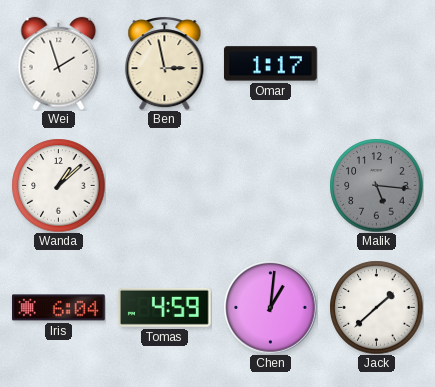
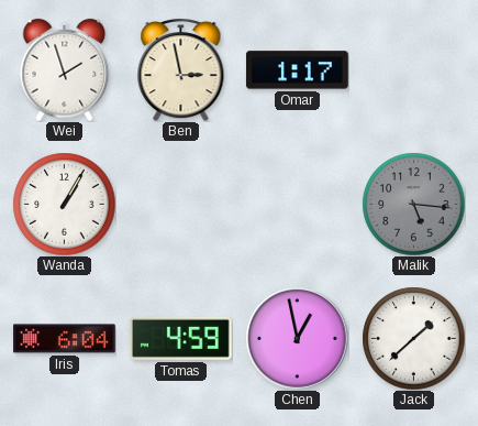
Wanda: 1:08 -> 1:05 (64, 204)
Chen: 1:01 -> 12:58 (297, 338)
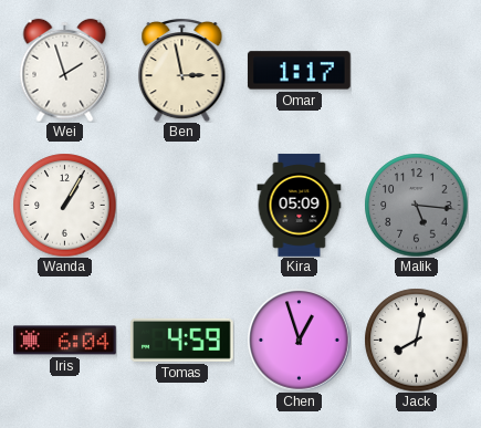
Kira: none -> 05:09 (300, 206)
Chen: 12:58 -> 12:57 (299, 340)
Jack: 1:38 -> 8:02 (416, 340)
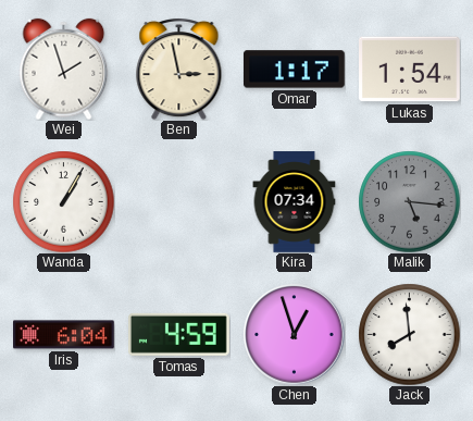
Lukas: none -> 1:54 (410, 70)
Kira: 05:09 -> 07:34 (295, 202)
Jack: 8:02 -> 7:59 (409, 334)
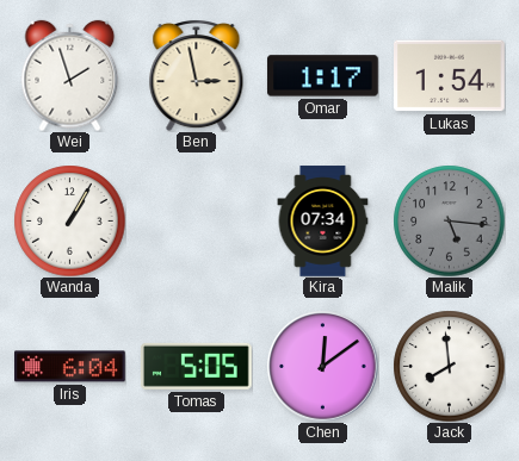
Tomas: 4:59 -> 5:05 (196, 366)
Chen: 12:57 -> 12:09 (322, 366)
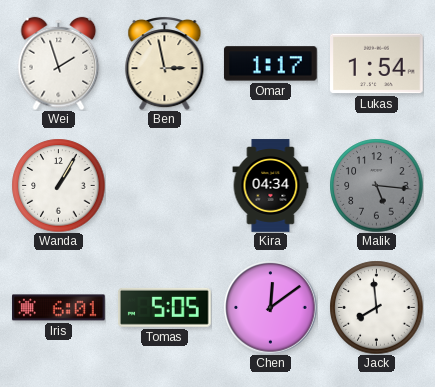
Kira: 07:34 -> 04:34 (271, 186)
Iris: 6:04 -> 6:01 (59, 308)
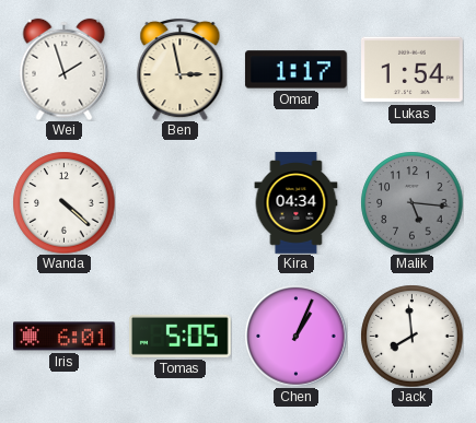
Wanda: 1:05 -> 4:22 (63, 202)
Chen: 12:09 -> 1:04 (295, 336)
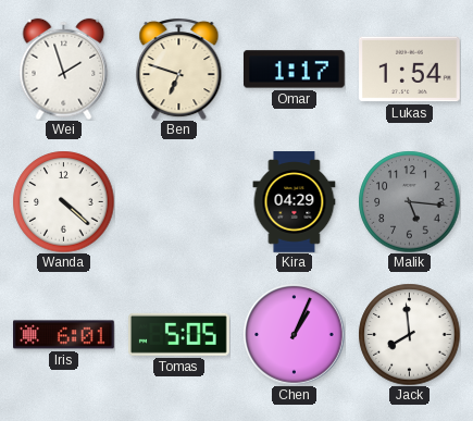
Ben: 2:58 -> 6:48 (179, 70)
Kira: 04:34 -> 04:29 (295, 202)
